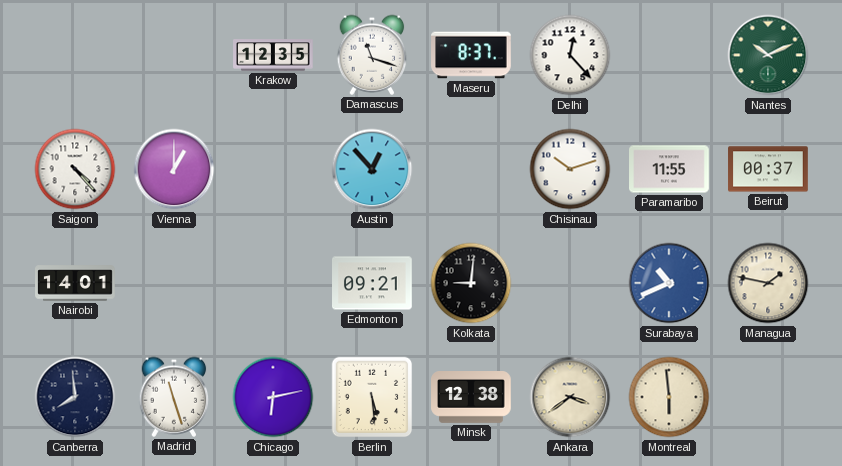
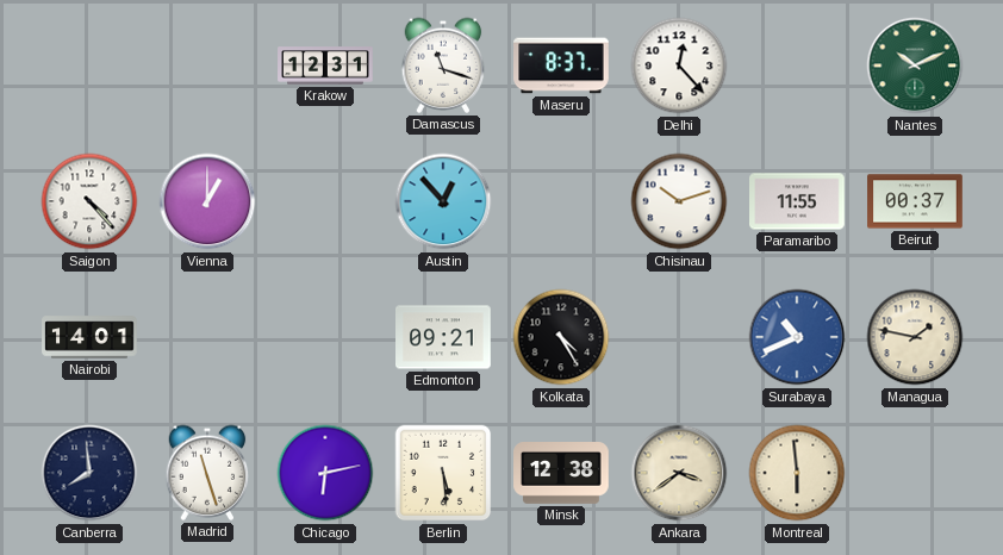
Krakow: 12:35 -> 12:31 (325, 66)
Kolkata: 9:01 -> 4:25 (561, 337)
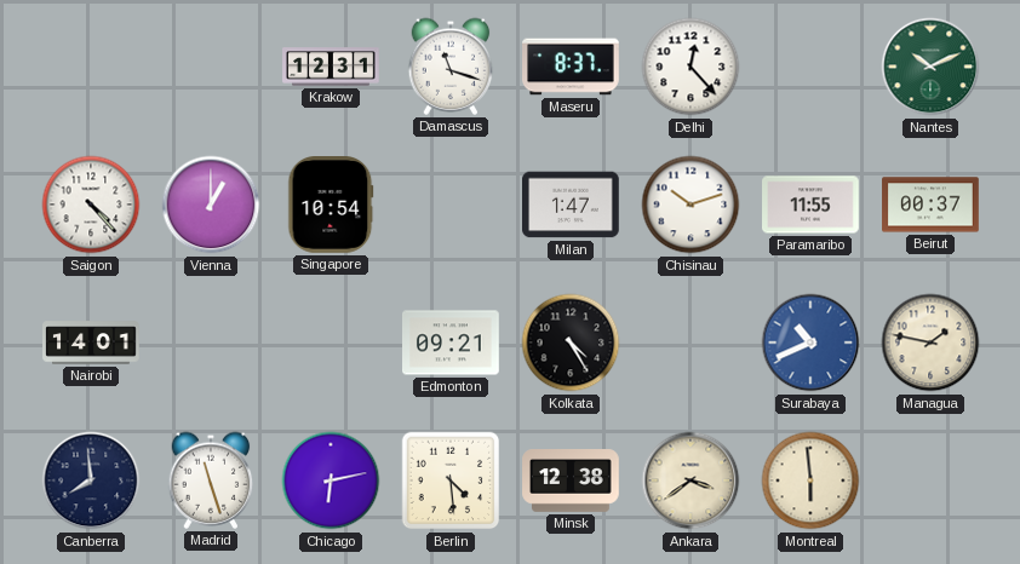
Singapore: none -> 10:54 (331, 206)
Austin: 12:53 -> none (443, 201)
Milan: none -> 1:47 (572, 205)
Berlin: 5:29 -> 4:29 (451, 480)
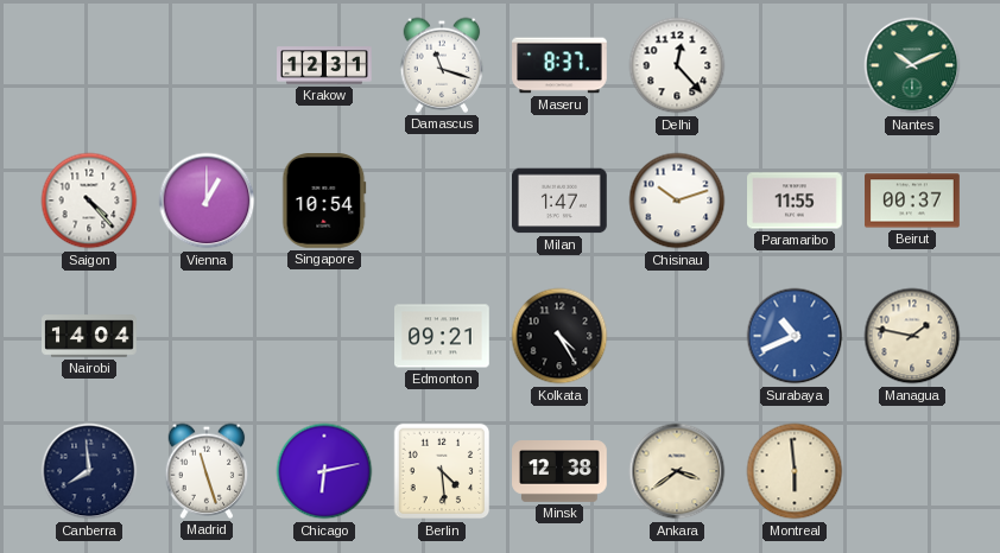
Nairobi: 14:01 -> 14:04 (89, 336)
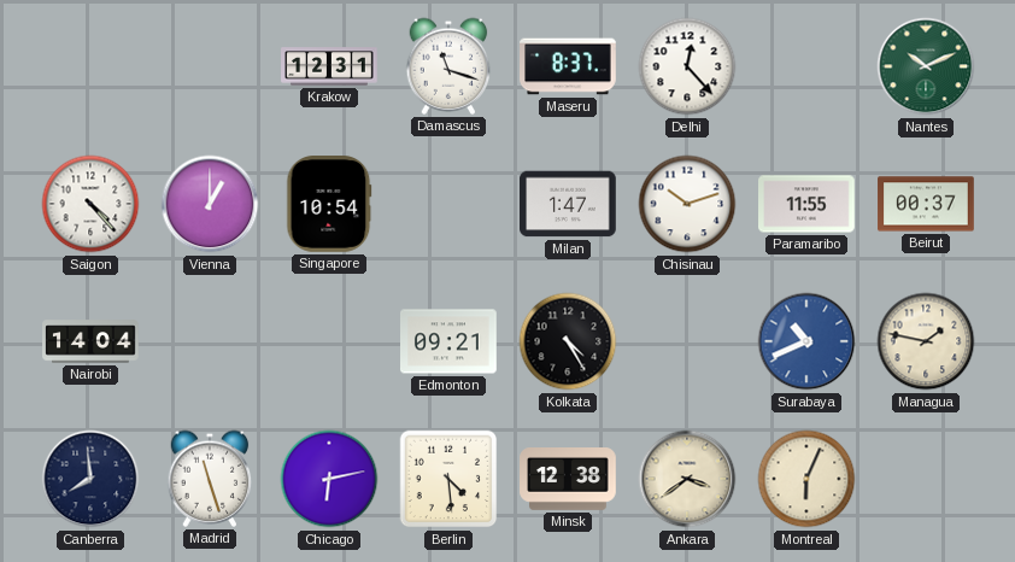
Montreal: 5:59 -> 6:04 (806, 479)
